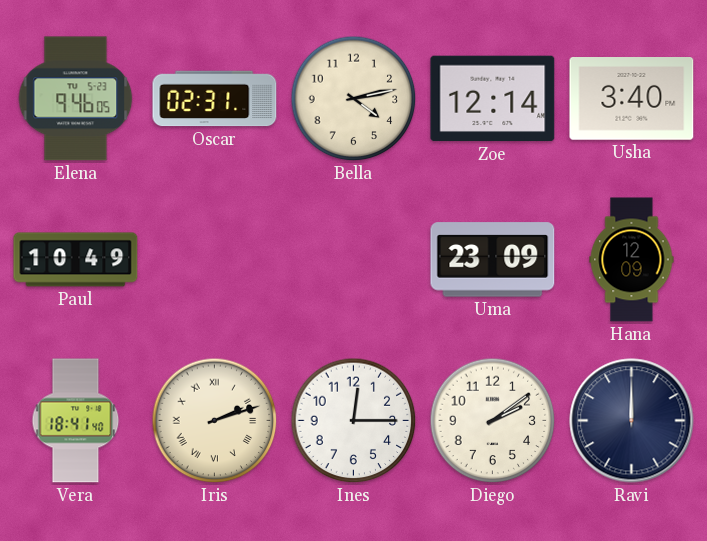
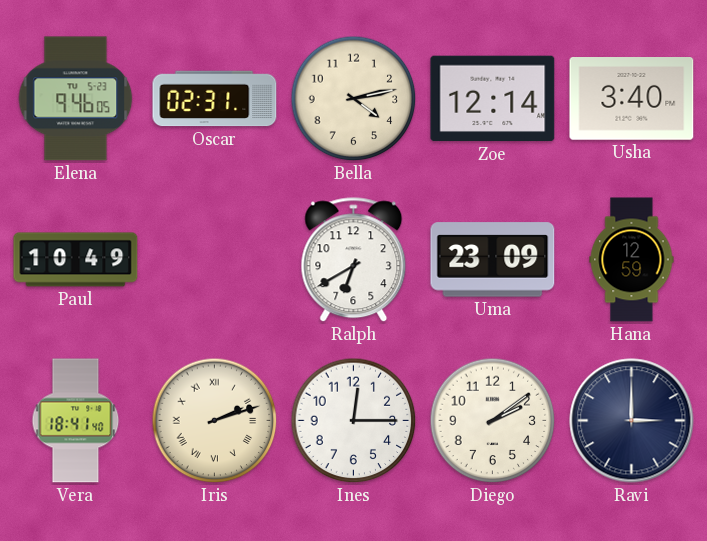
Ralph: none -> 6:40 (354, 260)
Hana: 12:09 -> 12:59 (632, 260)
Ravi: 12:00 -> 3:00 (632, 421)
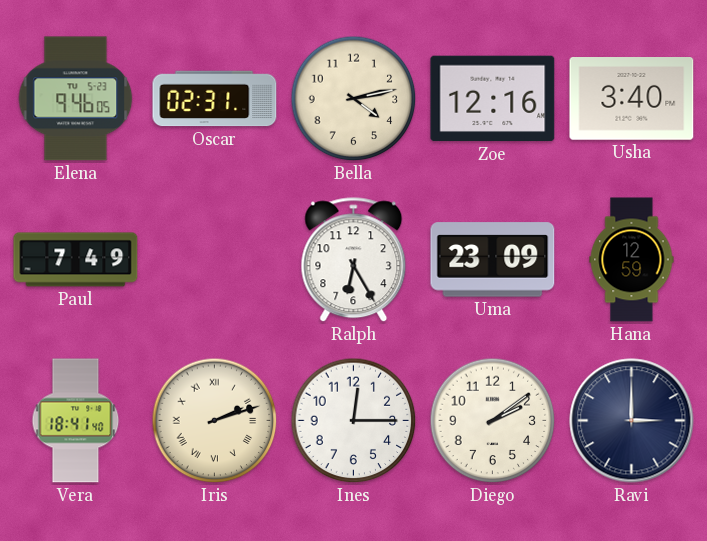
Zoe: 12:14 -> 12:16 (493, 99)
Paul: 10:49 -> 7:49 (76, 260)
Ralph: 6:40 -> 6:25 (354, 260)
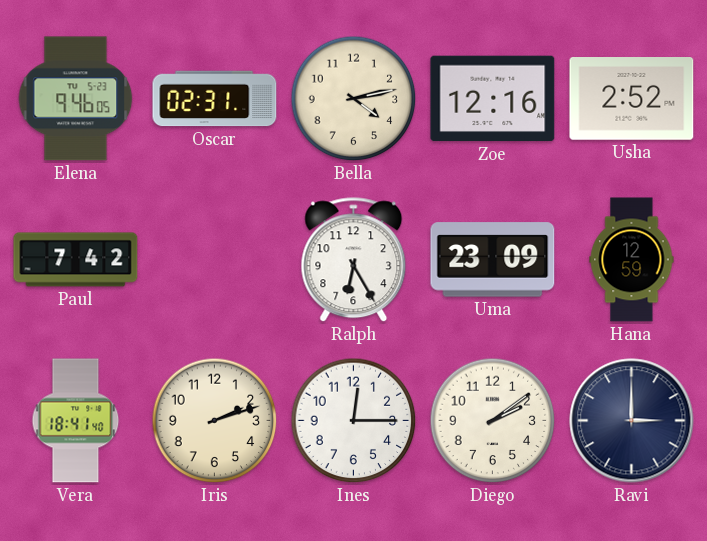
Usha: 3:40 -> 2:52 (632, 99)
Paul: 7:49 -> 7:42 (76, 260)
Iris numerals: Roman -> Arabic (215, 421)
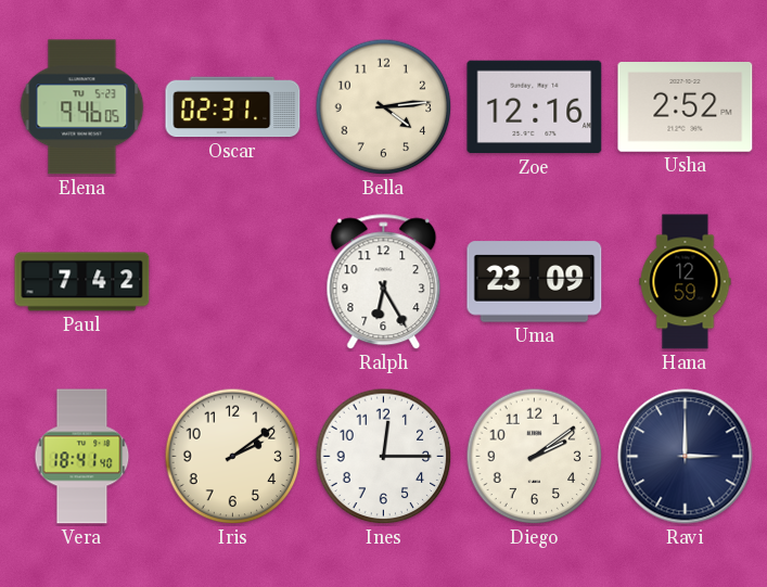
Bella: 4:13 -> 4:14 (384, 107)
Iris: 2:12 -> 2:09 (233, 457)
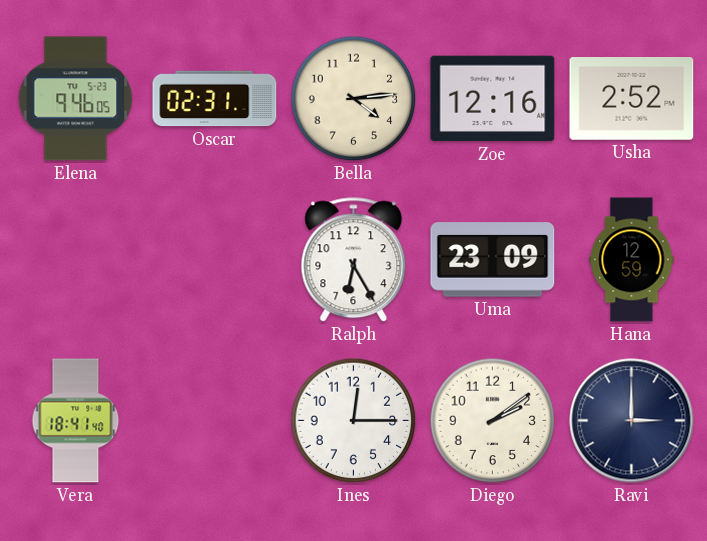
Paul: 7:42 -> none (82, 282)
Iris: 2:09 -> none (233, 457)
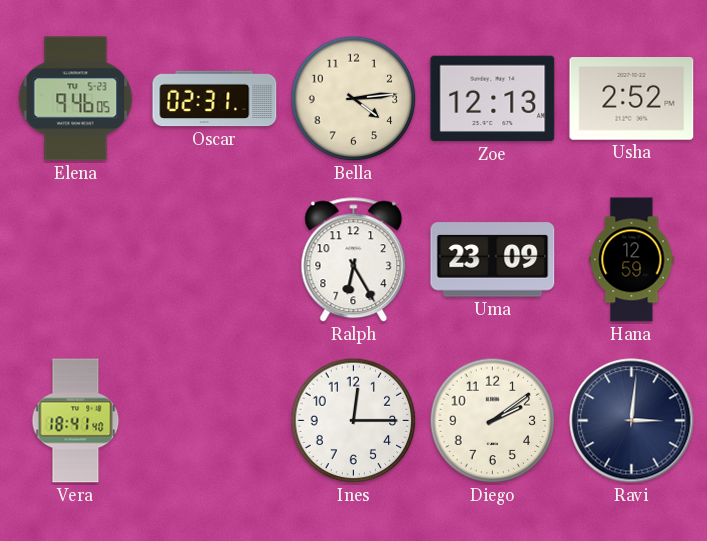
Zoe: 12:16 -> 12:13 (493, 99)
Ravi: 3:00 -> 3:01 (632, 421)
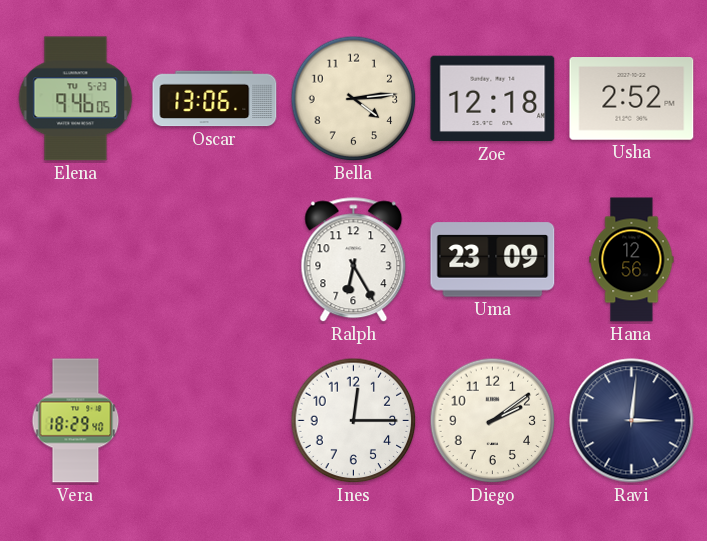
Oscar: 02:31 -> 13:06 (215, 99)
Zoe: 12:13 -> 12:18 (493, 99)
Hana: 12:59 -> 12:56 (632, 260)
Vera: 18:41 -> 18:29 (76, 421)
